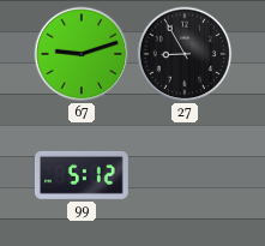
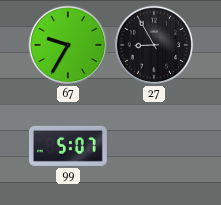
67: 9:12 -> 9:35 (68, 45)
99: 5:12 -> 5:07 (69, 146)
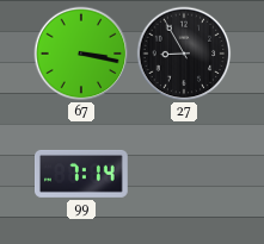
67: 9:35 -> 3:17 (81, 54)
99: 5:07 -> 7:14 (82, 174)
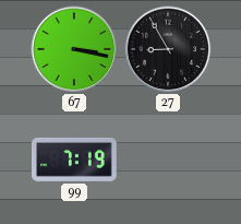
99: 7:14 -> 7:19 (75, 160)
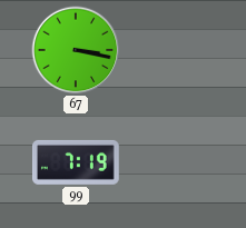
27: 8:55 -> none (168, 49)
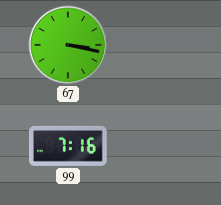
99: 7:19 -> 7:16 (69, 146)
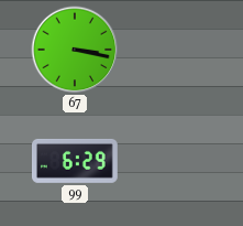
99: 7:16 -> 6:29 (76, 161)
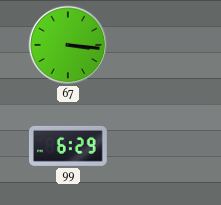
67: 3:17 -> 3:16 (68, 45)
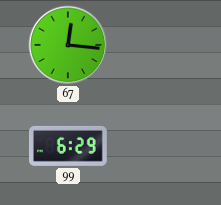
67: 3:16 -> 12:16 (68, 45)
